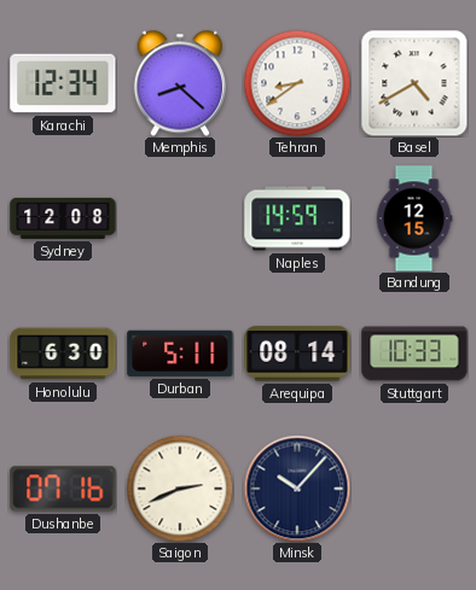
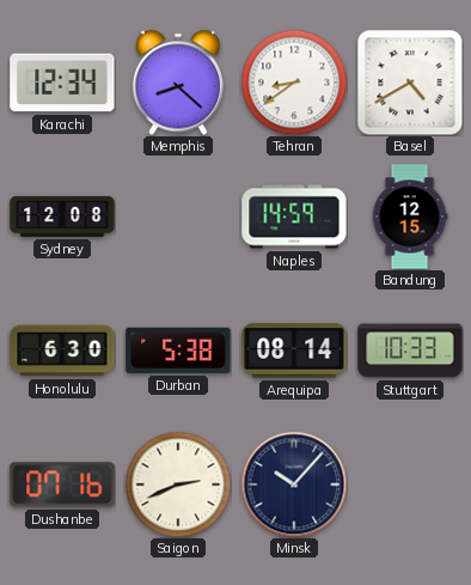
Durban: 5:11 -> 5:38 (178, 351)
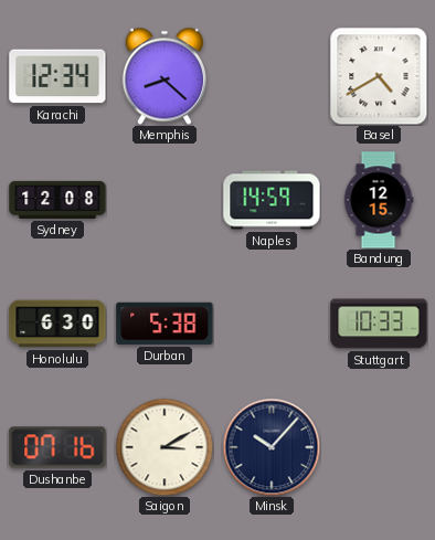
Tehran: 8:39 -> none (294, 83)
Arequipa: 08:14 -> none (294, 351)
Saigon: 2:41 -> 3:10 (165, 447)
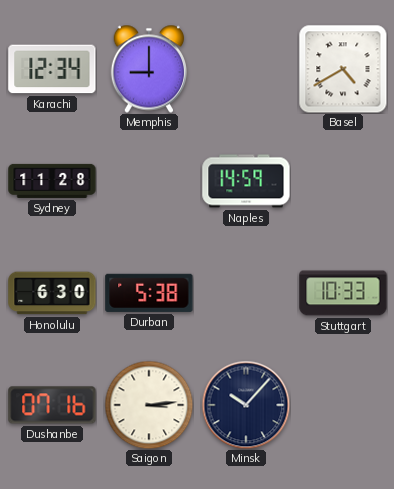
Memphis: 8:22 -> 9:00 (148, 69)
Sydney: 12:08 -> 11:28 (52, 181)
Bandung: 12:15 -> none (379, 200)
Saigon: 3:10 -> 3:14 (149, 405)
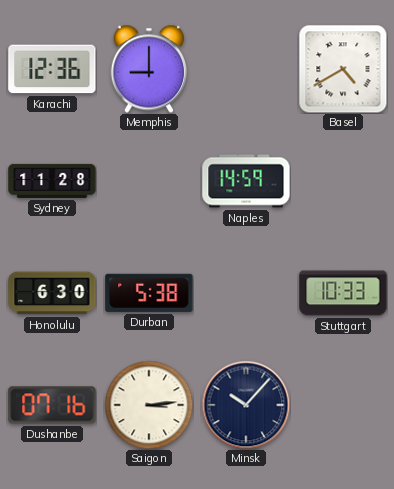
Karachi: 12:34 -> 12:36 (52, 69)
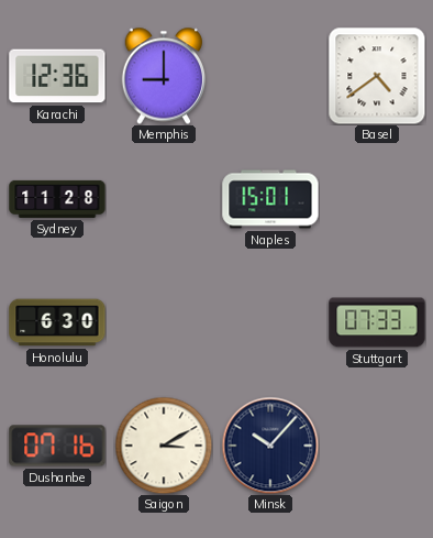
Basel: 4:40 -> 4:39 (377, 76)
Naples: 14:59 -> 15:01 (270, 199)
Durban: 5:38 -> none (149, 293)
Stuttgart: 10:33 -> 07:33 (377, 322)
Saigon: 3:14 -> 3:10 (164, 446)
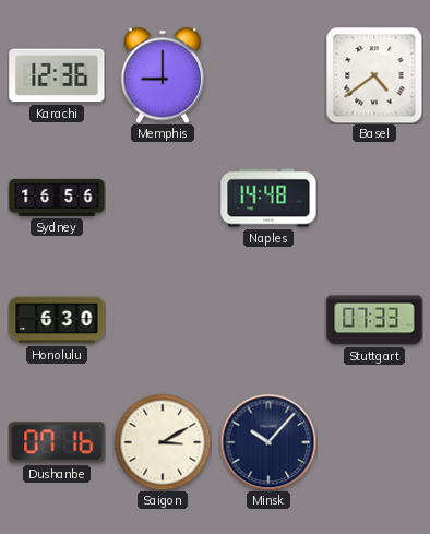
Sydney: 11:28 -> 16:56 (57, 198)
Naples: 15:01 -> 14:48 (268, 198)
